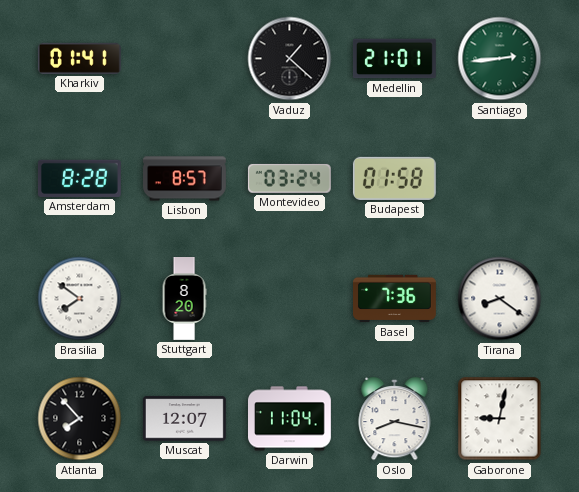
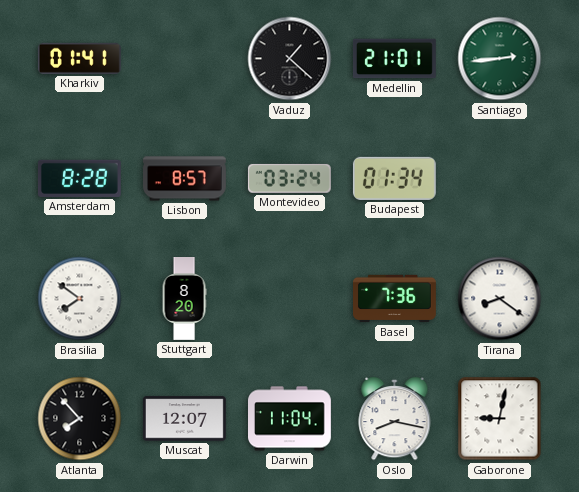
Budapest: 01:58 -> 01:34 (394, 178)
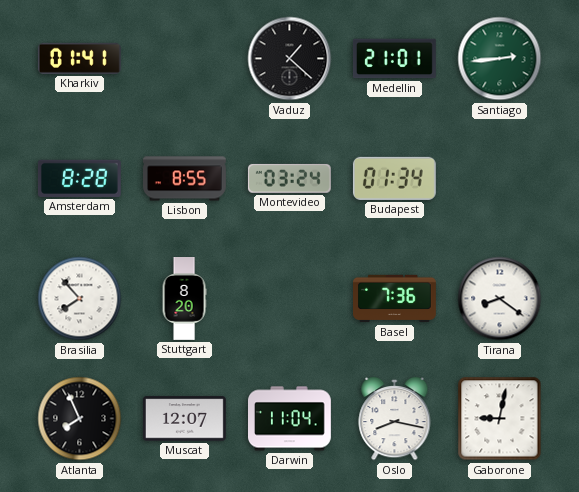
Lisbon: 8:57 -> 8:55 (185, 179)
Brasilia: 7:51 -> 7:53 (80, 299)
Atlanta: 7:53 -> 7:56 (80, 419)
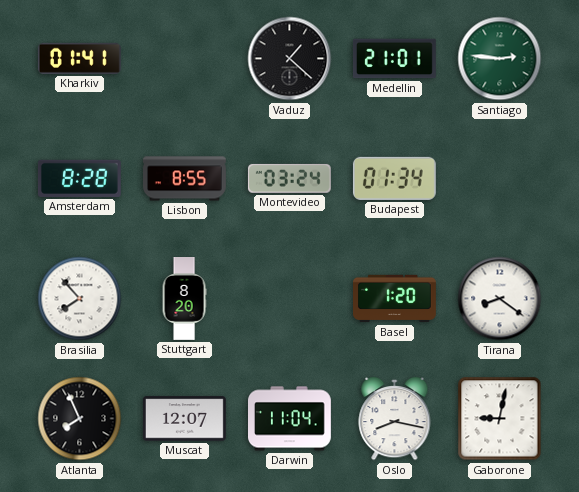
Santiago: 2:44 -> 2:46 (500, 59)
Basel: 7:36 -> 1:20 (395, 299)
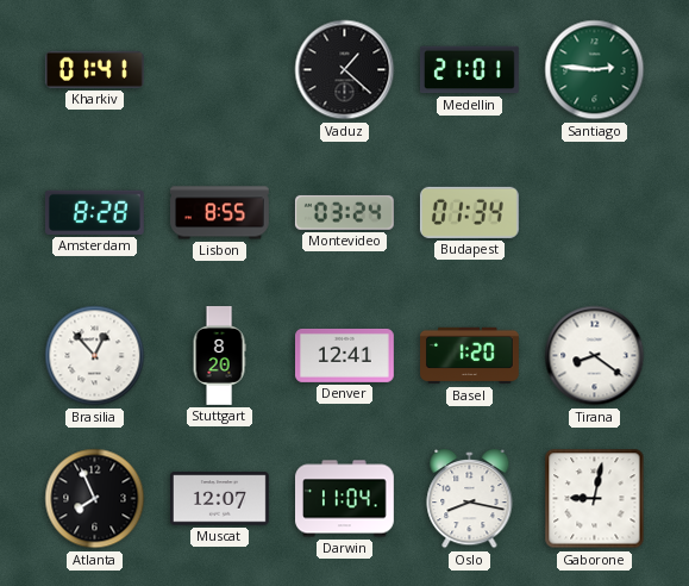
Brasilia: 7:53 -> 12:53 (95, 356)
Denver: none -> 12:41 (345, 355)
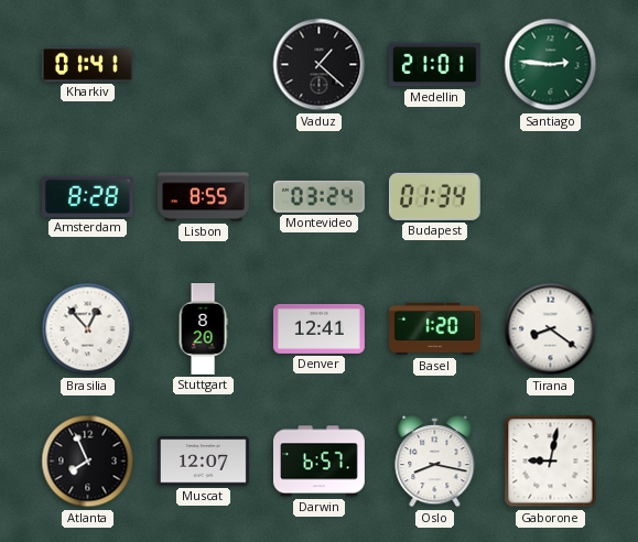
Darwin: 11:04 -> 6:57 (320, 462)
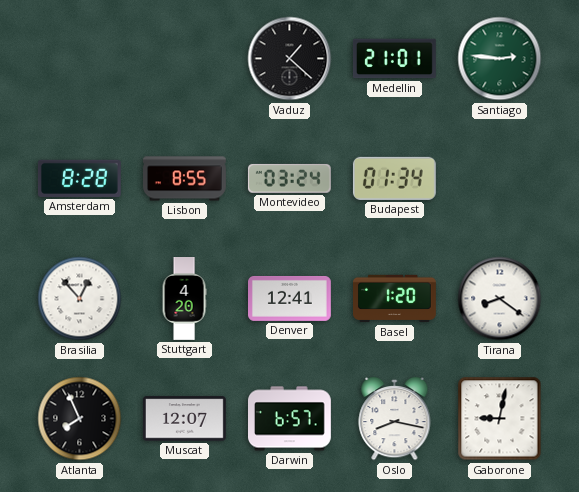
Kharkiv: 01:41 -> none (87, 64)
Stuttgart: 8:20 -> 4:20 (184, 299)
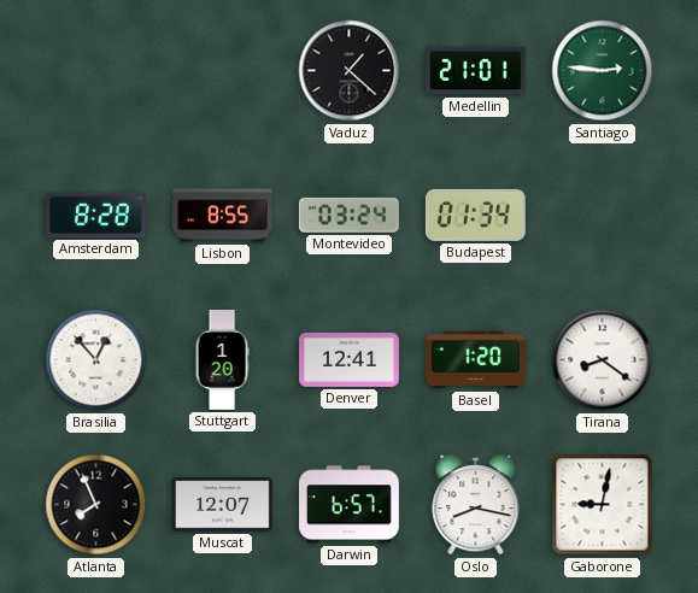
Stuttgart: 4:20 -> 1:20 (222, 360)
